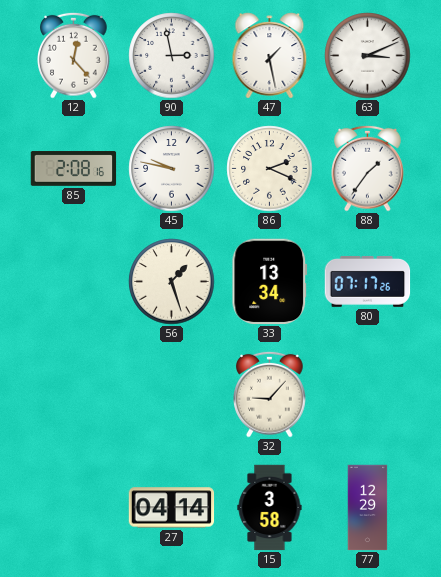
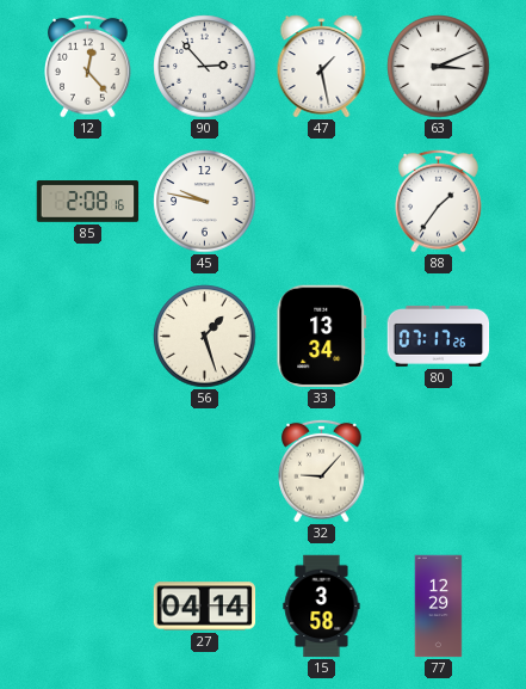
90: 2:58 -> 2:53 (205, 67)
86: 2:19 -> none (270, 169)
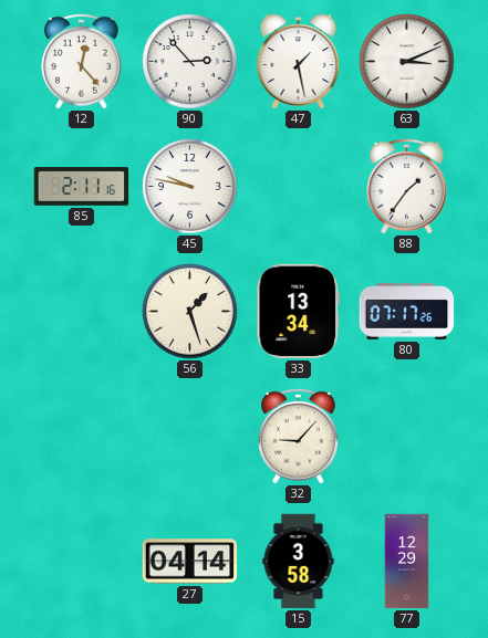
85: 2:08 -> 2:11 (82, 187)
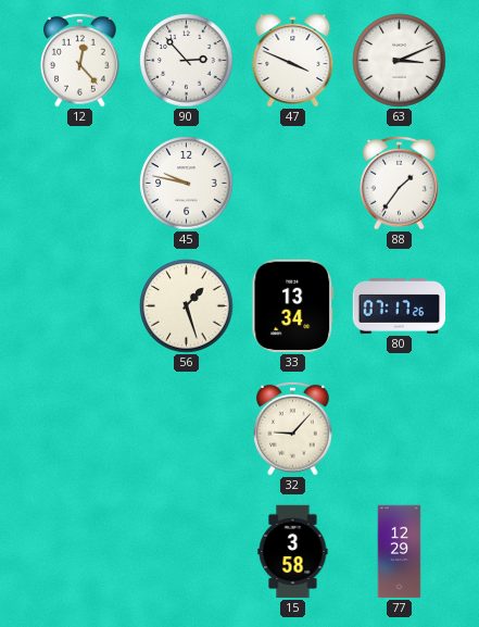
47: 1:28 -> 3:49 (293, 61)
85: 2:11 -> none (82, 187)
27: 04:14 -> none (190, 562)
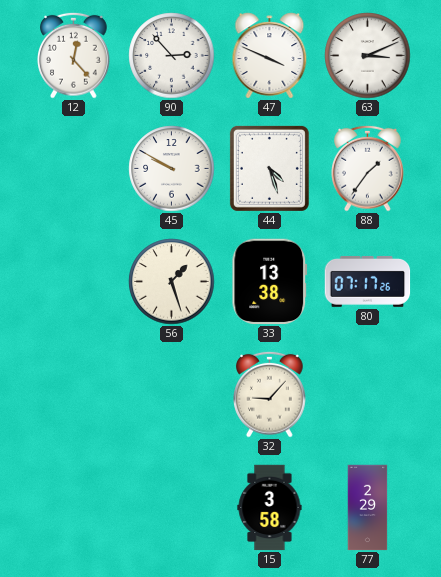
45: 9:47 -> 9:50 (172, 169)
44: none -> 4:27 (269, 168)
33: 13:34 -> 13:38 (270, 282)
77: 12:29 -> 2:29 (368, 508)
